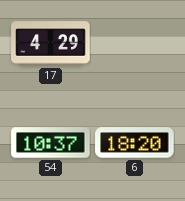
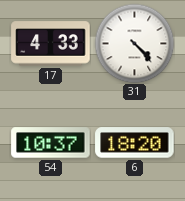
17: 4:29 -> 4:33 (51, 44)
31: none -> 4:23 (134, 43)
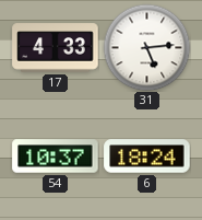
31: 4:23 -> 5:14 (146, 47)
6: 18:20 -> 18:24 (147, 157)
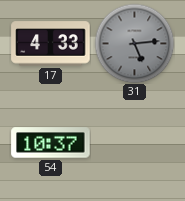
31 dial: white -> grey (134, 43)
6: 18:24 -> none (147, 157)
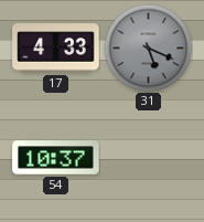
31: 5:14 -> 5:19 (148, 47)
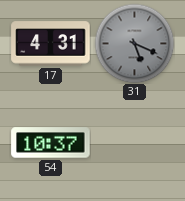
17: 4:33 -> 4:31 (51, 44)
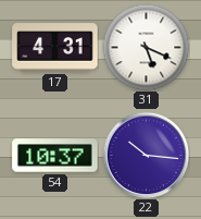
31 dial: grey -> white (146, 47)
22: none -> 10:16 (146, 155)
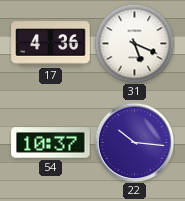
17: 4:31 -> 4:36 (51, 44)
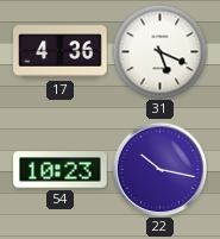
54: 10:37 -> 10:23 (61, 170)
22: 10:16 -> 10:17 (159, 169)
